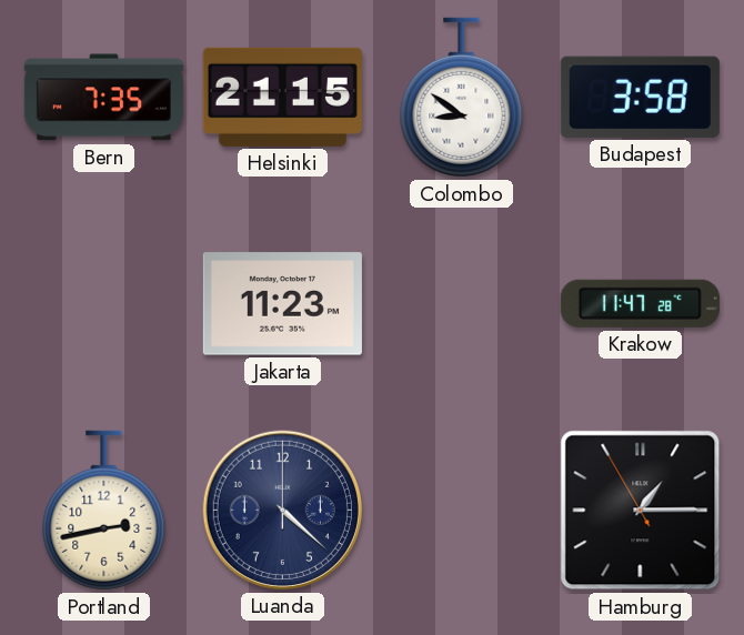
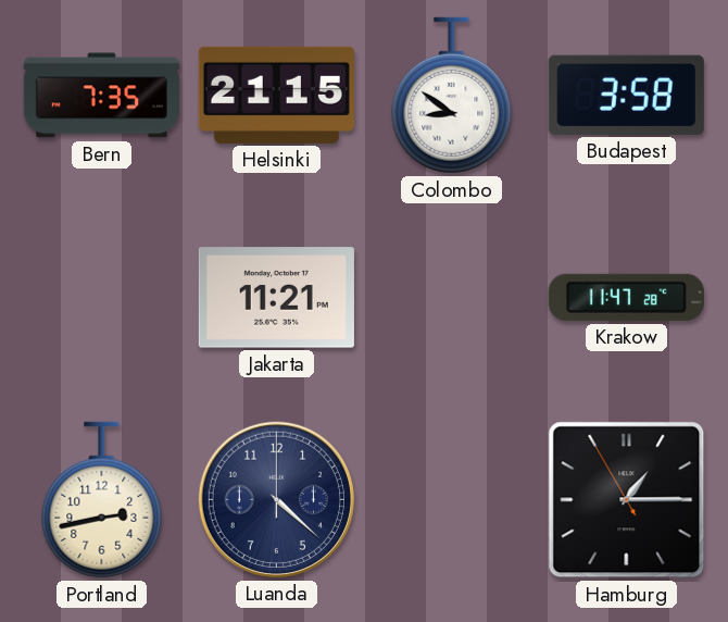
Jakarta: 11:23 -> 11:21 (276, 298)
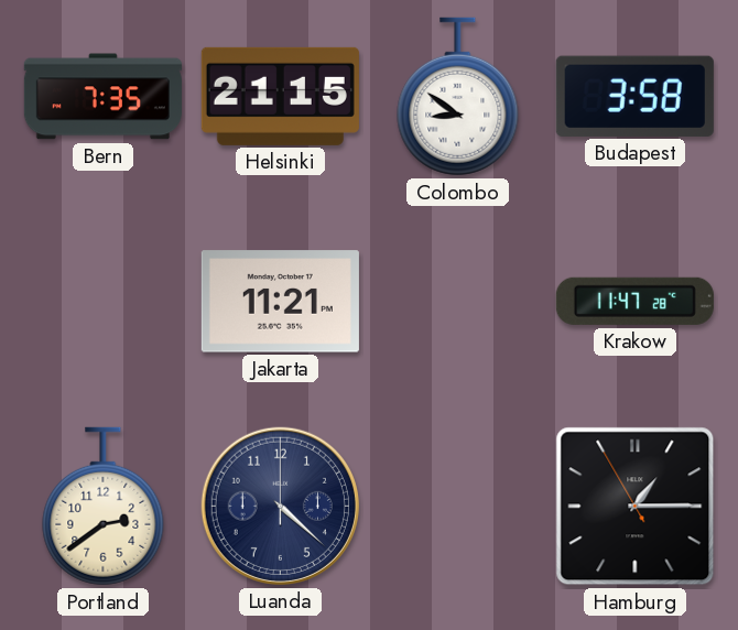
Portland: 2:43 -> 2:39 (104, 507)
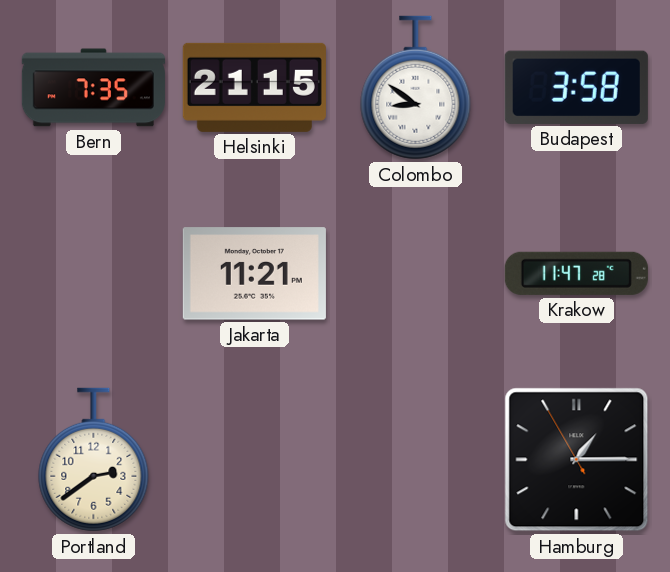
Luanda: 4:22 -> none (280, 506)
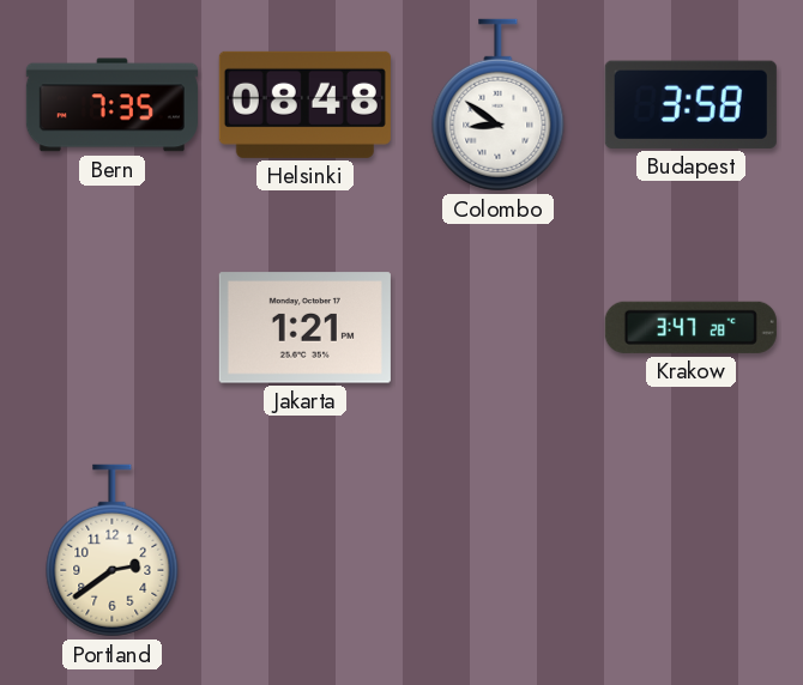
Helsinki: 21:15 -> 08:48 (304, 104)
Jakarta: 11:21 -> 1:21 (304, 328)
Krakow: 11:47 -> 3:47 (690, 327)
Hamburg: 1:14 -> none (577, 460)
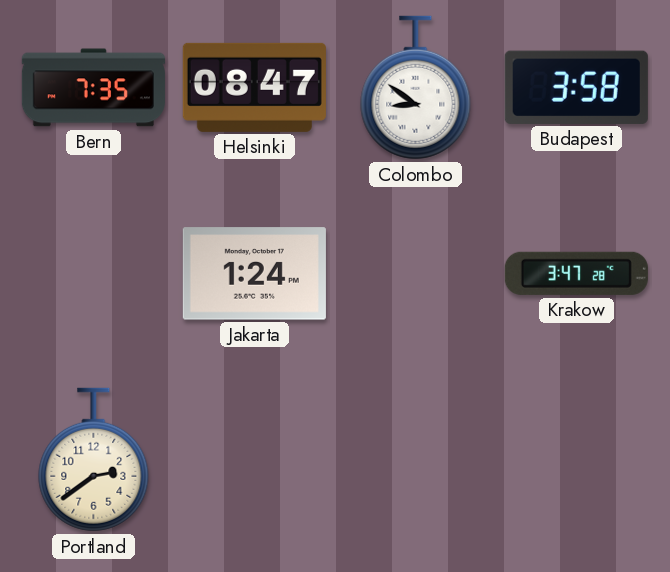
Helsinki: 08:48 -> 08:47 (254, 87)
Jakarta: 1:21 -> 1:24 (254, 274)
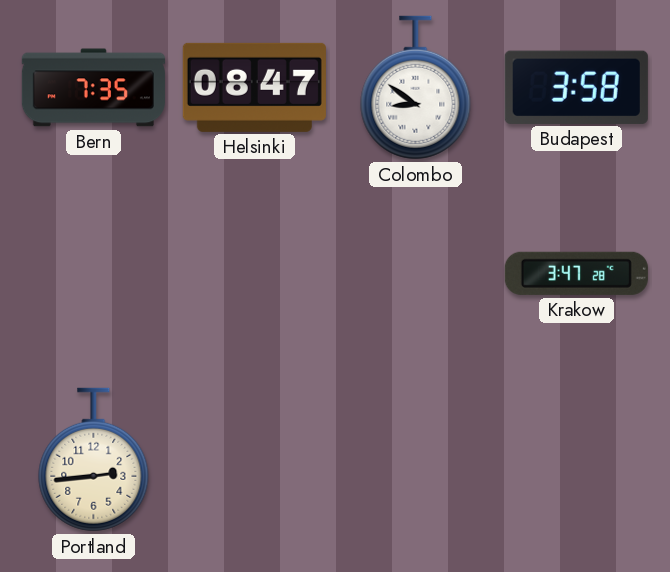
Jakarta: 1:24 -> none (254, 274)
Portland: 2:39 -> 2:44 (94, 460)
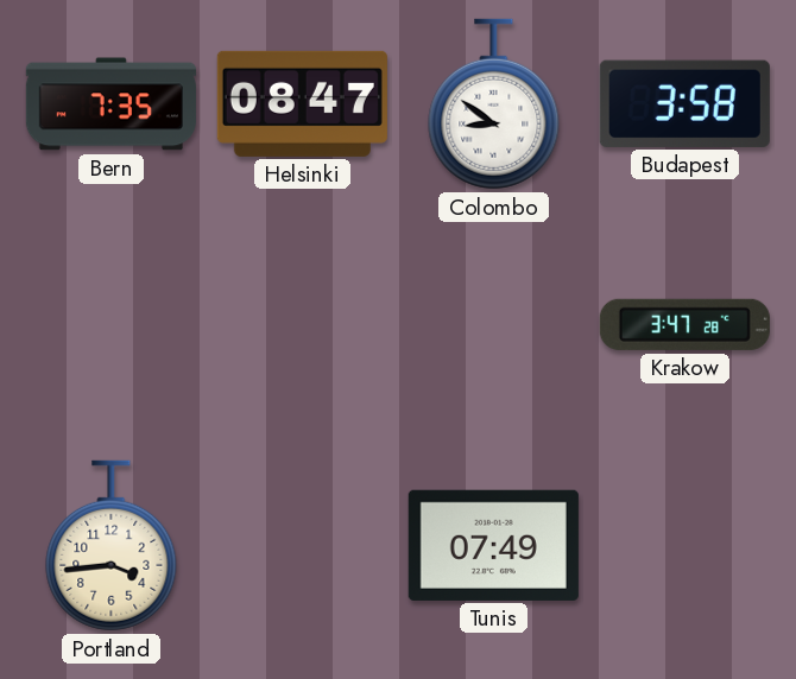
Portland: 2:44 -> 3:44 (112, 546)
Tunis: none -> 07:49 (493, 545)
